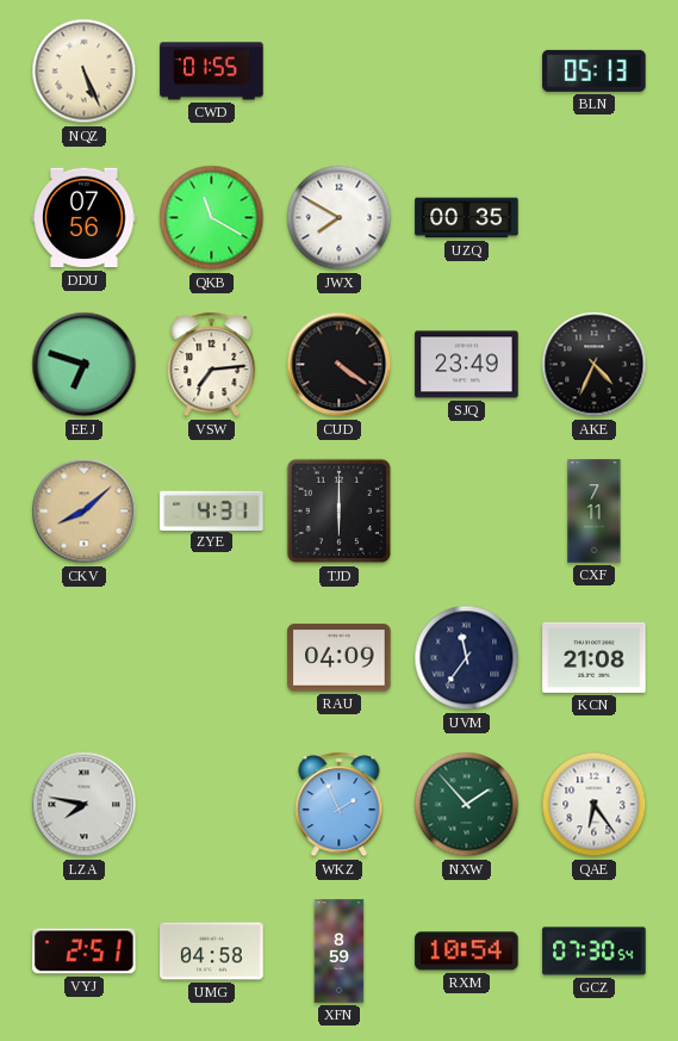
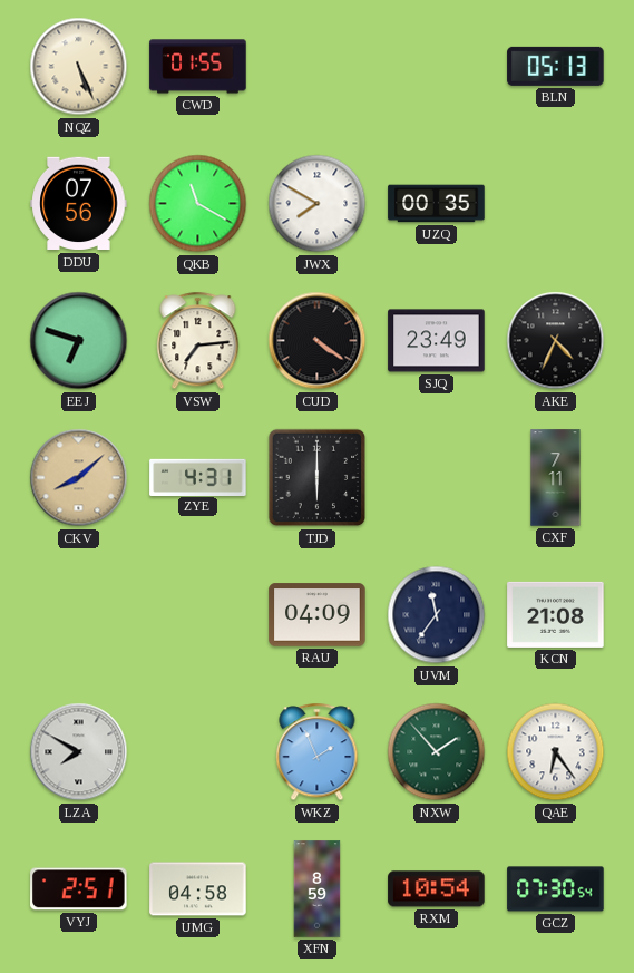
LZA: 7:47 -> 7:50 (79, 752)
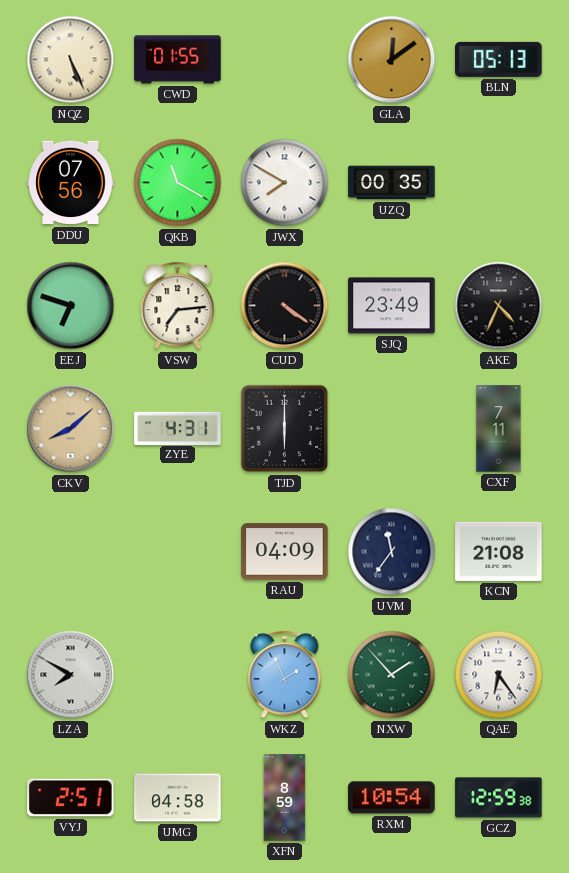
GLA: none -> 12:09 (392, 60)
GCZ: 07:30 -> 12:59 (499, 798)
